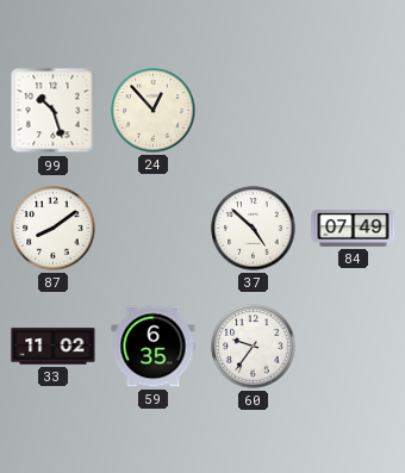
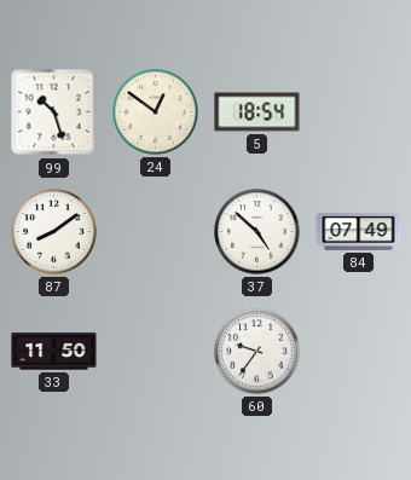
24: 12:53 -> 12:51 (156, 112)
5: none -> 18:54 (257, 112)
33: 11:02 -> 11:50 (54, 352)
59: 6:35 -> none (154, 347)
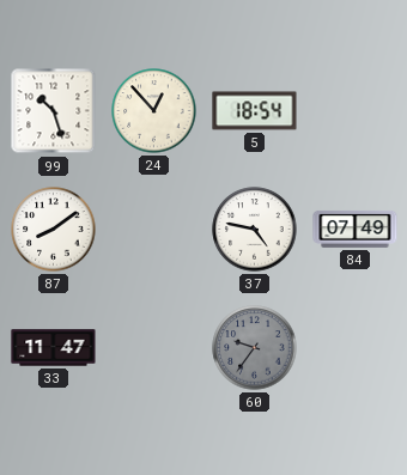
24: 12:51 -> 12:53 (154, 111)
37: 4:52 -> 4:47 (255, 230)
33: 11:50 -> 11:47 (54, 348)
60 dial: white -> grey (255, 348)
